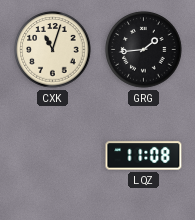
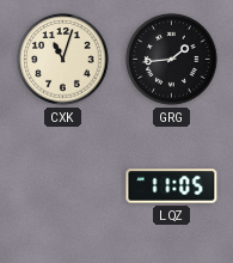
LQZ: 11:08 -> 11:05 (172, 186)
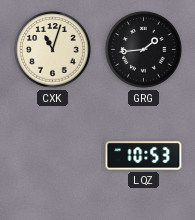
LQZ: 11:05 -> 10:53 (144, 156)
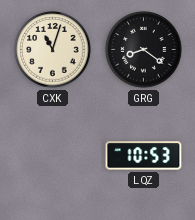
GRG: 1:44 -> 8:21 (144, 50)
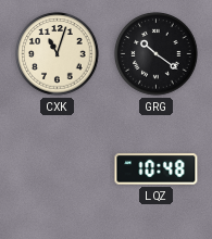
GRG: 8:21 -> 10:21 (157, 54)
LQZ: 10:53 -> 10:48 (157, 169)
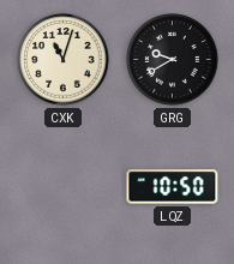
GRG: 10:21 -> 9:40 (173, 60)
LQZ: 10:48 -> 10:50 (173, 187)
